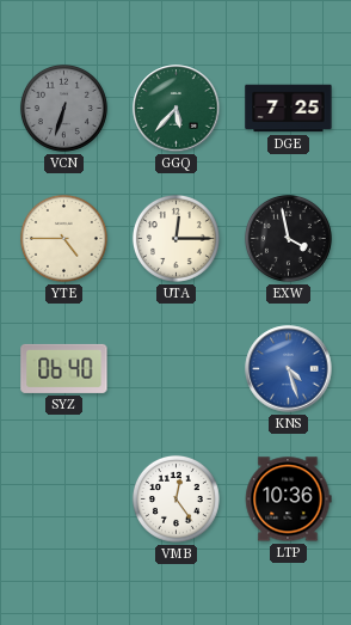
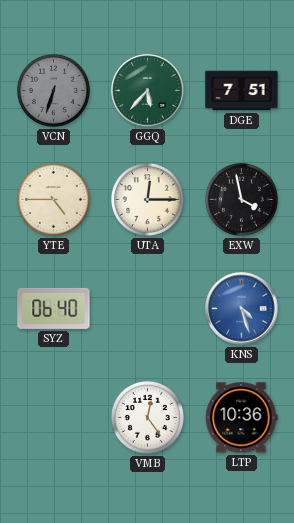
DGE: 7:25 -> 7:51 (242, 91)
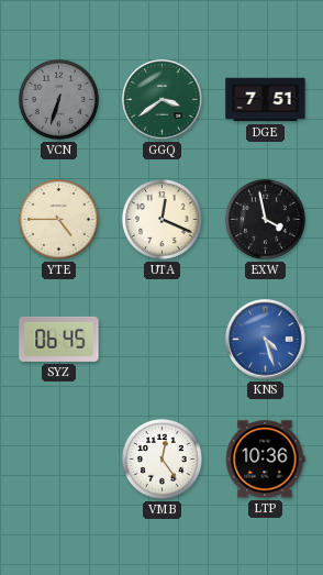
GGQ: 5:37 -> 3:39 (163, 100)
UTA: 12:15 -> 12:19 (161, 219)
SYZ: 06:40 -> 06:45 (59, 339)
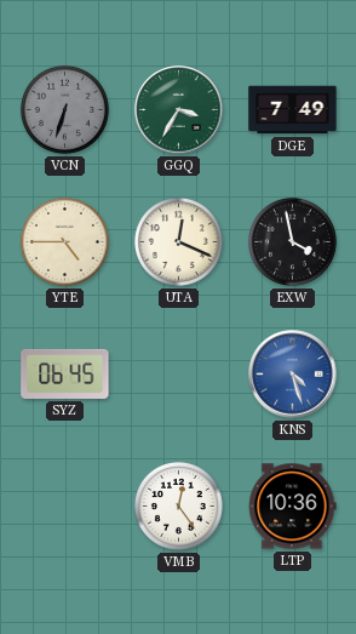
GGQ: 3:39 -> 3:35 (179, 110)
DGE: 7:51 -> 7:49 (293, 110)
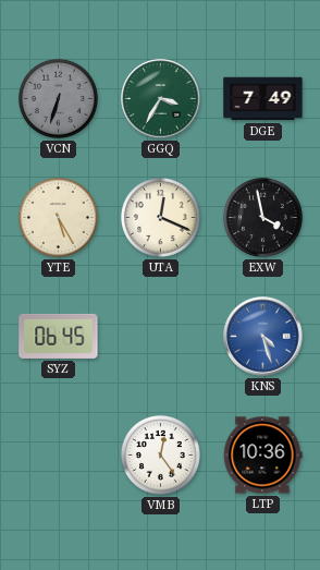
YTE: 4:45 -> 5:25 (58, 217)
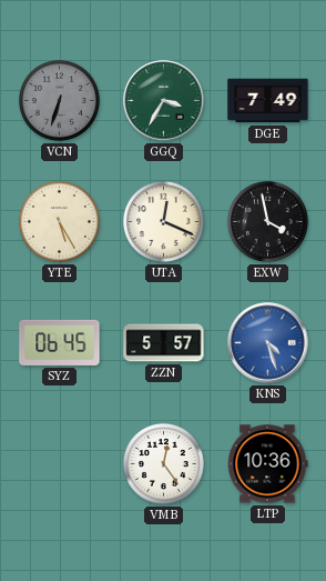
ZZN: none -> 5:57 (164, 343)
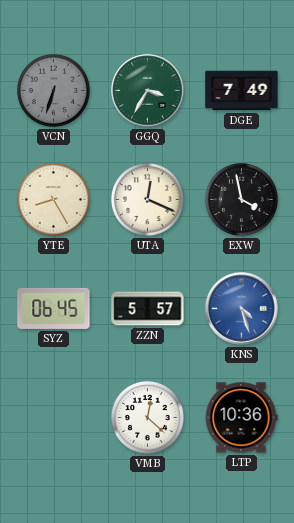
YTE: 5:25 -> 8:25 (53, 199)
VMB: 12:24 -> 12:22 (147, 417)
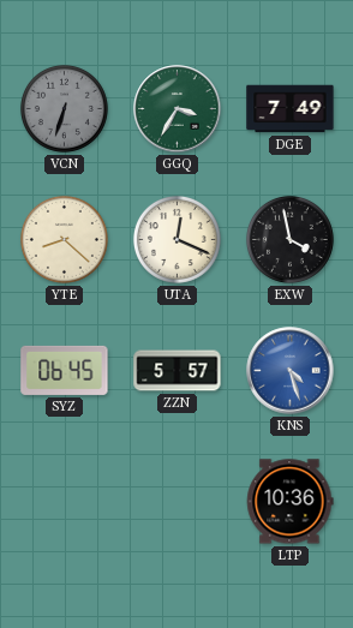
YTE: 8:25 -> 8:22 (64, 239)
VMB: 12:22 -> none (147, 417)
